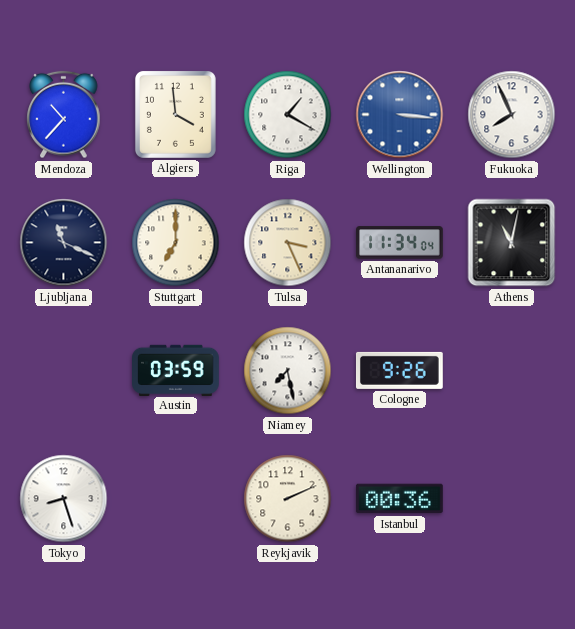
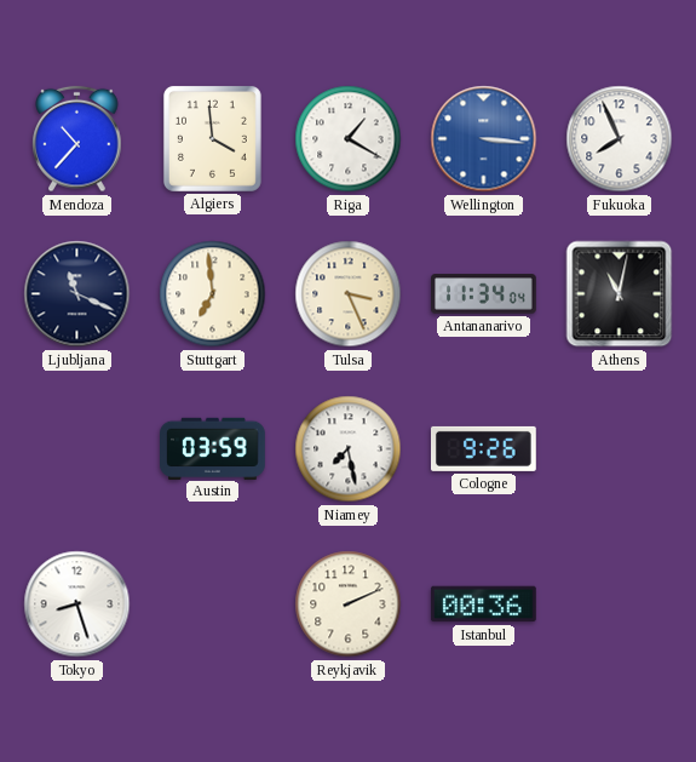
Stuttgart: 7:00 -> 6:59 (213, 294)
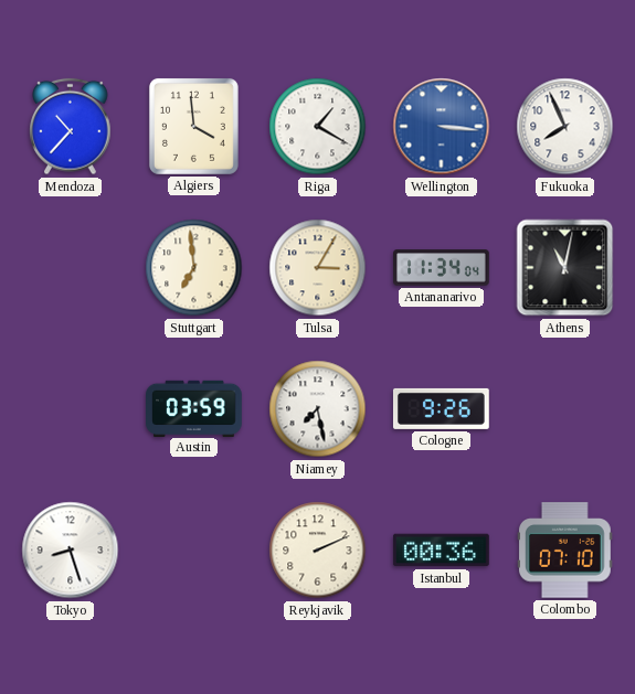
Ljubljana: 11:19 -> none (77, 294)
Tulsa: 3:26 -> 3:05 (318, 268)
Colombo: none -> 07:10 (564, 551)
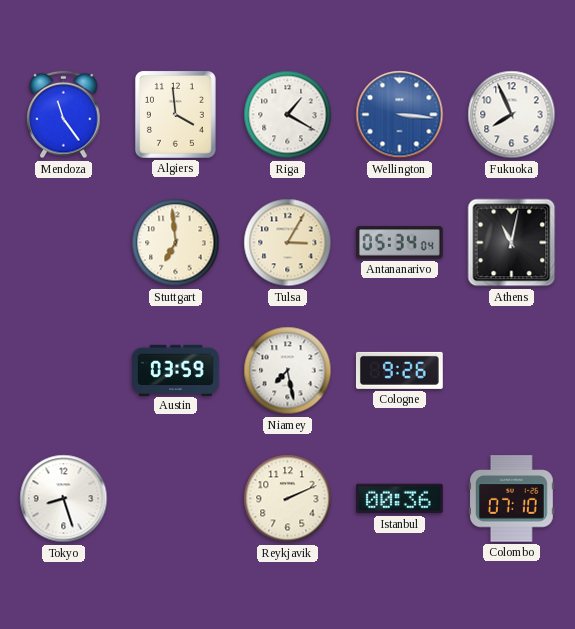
Mendoza: 10:37 -> 11:24 (64, 115)
Antananarivo: 11:34 -> 05:34 (400, 243)
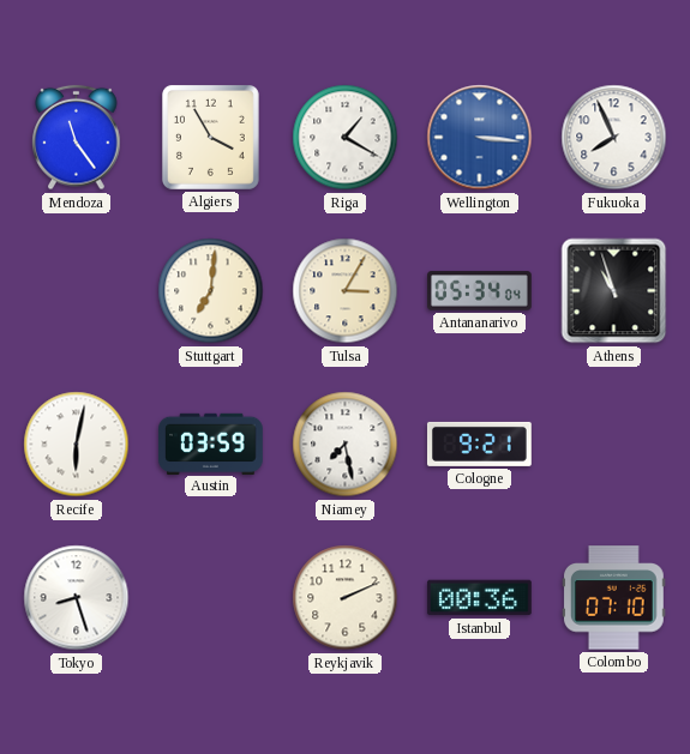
Algiers: 3:59 -> 3:55 (210, 137)
Stuttgart: 6:59 -> 7:01 (211, 291)
Athens: 11:02 -> 10:57 (614, 291)
Recife: none -> 6:02 (77, 445)
Cologne: 9:26 -> 9:21 (480, 444)
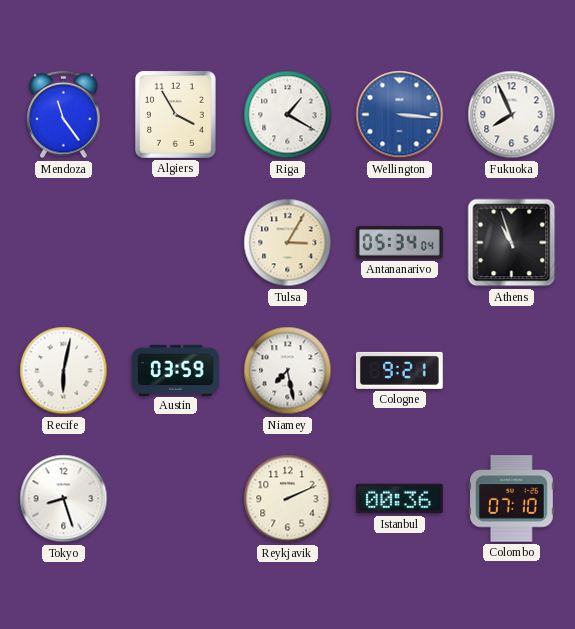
Stuttgart: 7:01 -> none (211, 291)
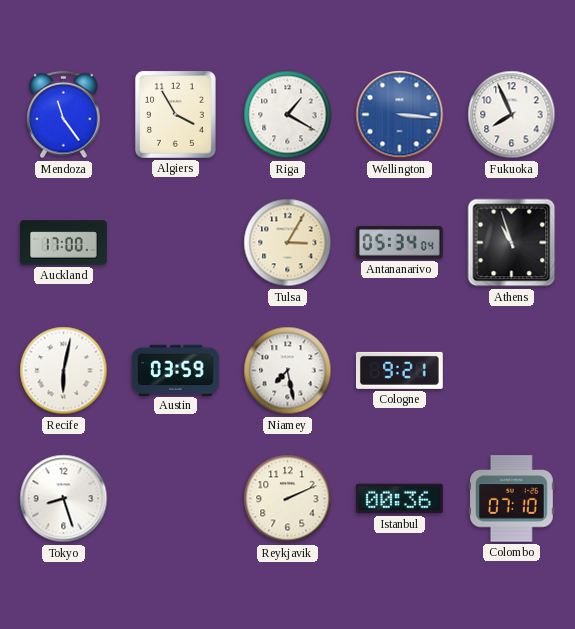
Auckland: none -> 17:00 (64, 243)
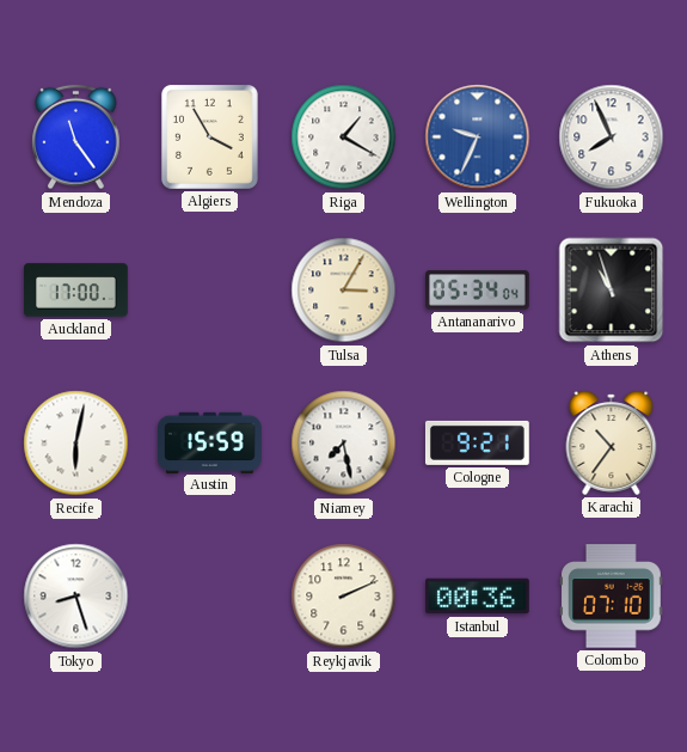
Wellington: 3:16 -> 9:34 (478, 137)
Austin: 03:59 -> 15:59 (210, 442)
Karachi: none -> 10:36 (612, 442)
